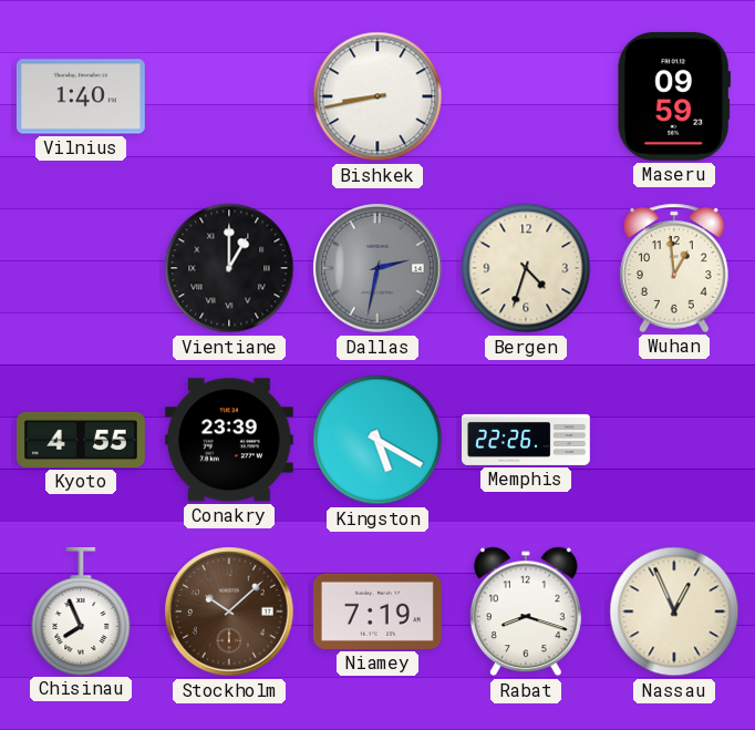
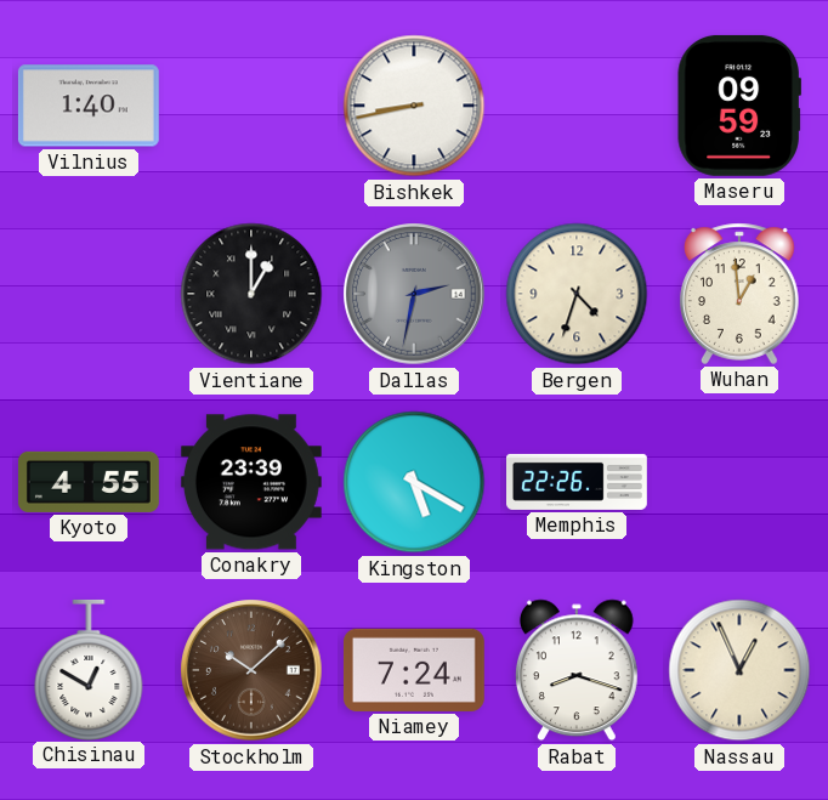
Chisinau: 7:56 -> 12:50 (89, 669)
Niamey: 7:19 -> 7:24 (414, 670)
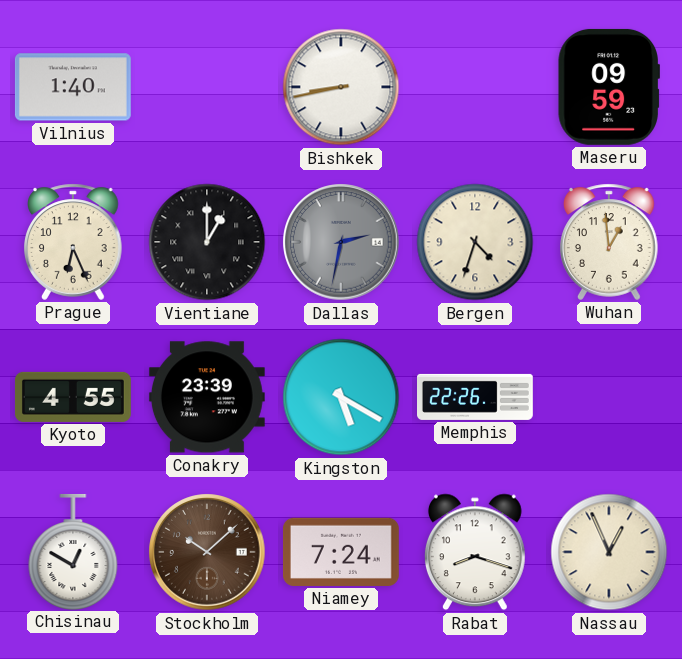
Prague: none -> 6:26 (74, 242)
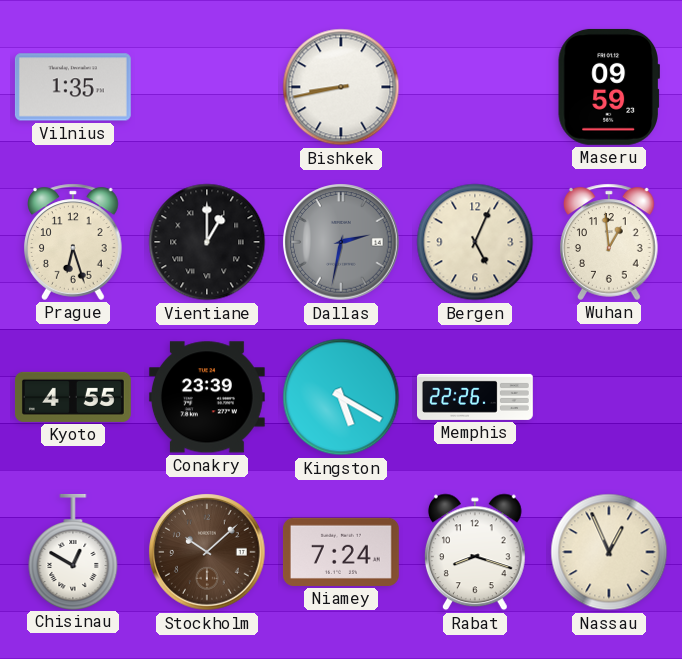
Vilnius: 1:40 -> 1:35 (73, 87)
Prague: 6:26 -> 6:27 (74, 242)
Bergen: 4:33 -> 5:04 (475, 242)
